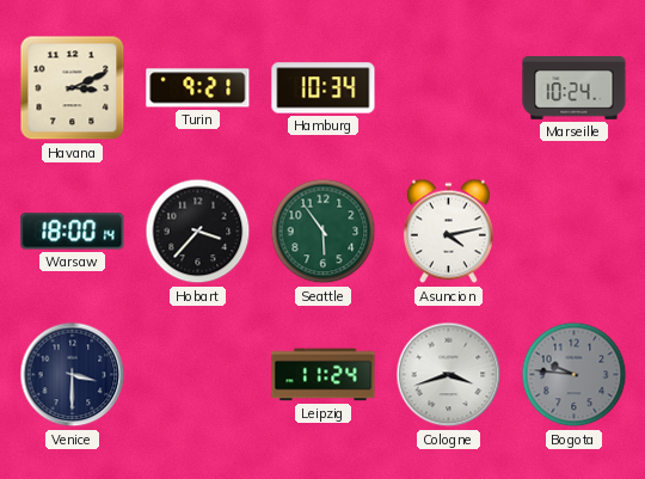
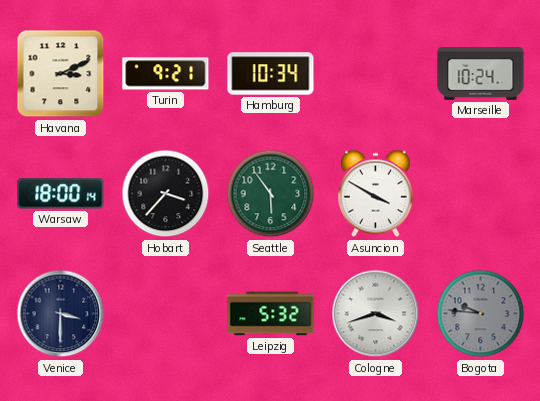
Asuncion: 4:13 -> 3:50 (375, 194)
Leipzig: 11:24 -> 5:32 (271, 314)
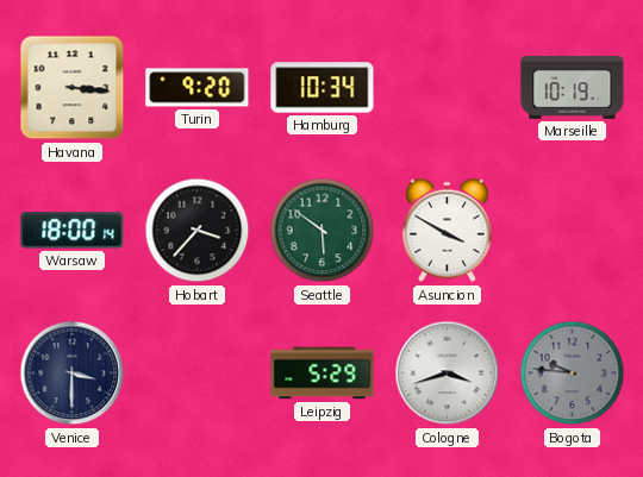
Havana: 3:11 -> 3:16 (73, 88)
Turin: 9:21 -> 9:20 (198, 88)
Marseille: 10:24 -> 10:19 (573, 88)
Seattle: 5:54 -> 5:51 (323, 231)
Leipzig: 5:32 -> 5:29 (323, 374)
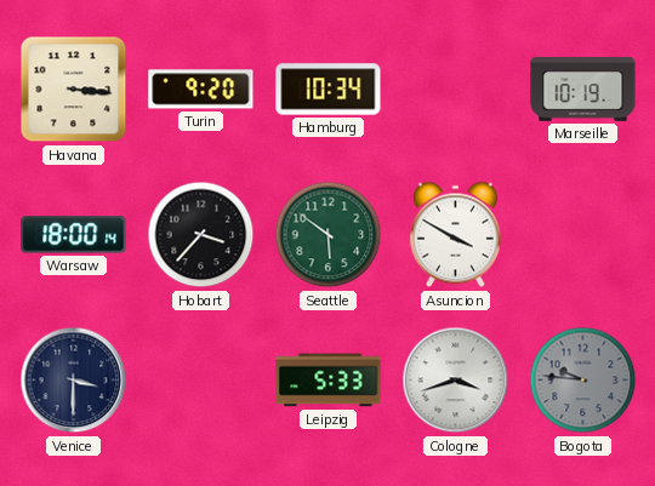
Leipzig: 5:29 -> 5:33 (329, 381)
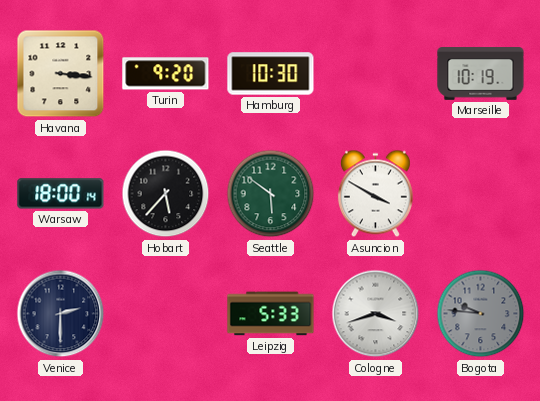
Hamburg: 10:34 -> 10:30 (271, 74)
Hobart: 3:37 -> 5:37 (166, 194)
Venice: 3:30 -> 2:30 (61, 314)
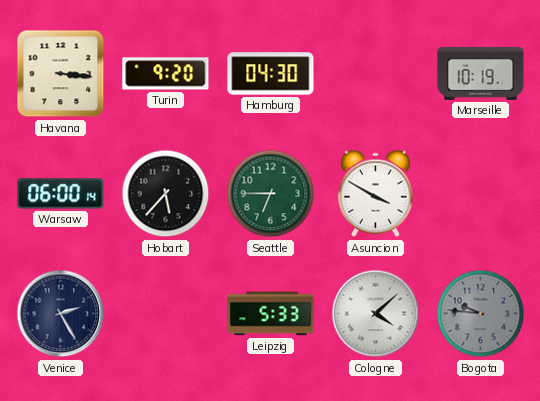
Hamburg: 10:30 -> 04:30 (271, 74)
Warsaw: 18:00 -> 06:00 (61, 194)
Seattle: 5:51 -> 6:45 (271, 194)
Venice: 2:30 -> 2:25 (61, 314)
Cologne: 3:42 -> 4:08 (376, 314)
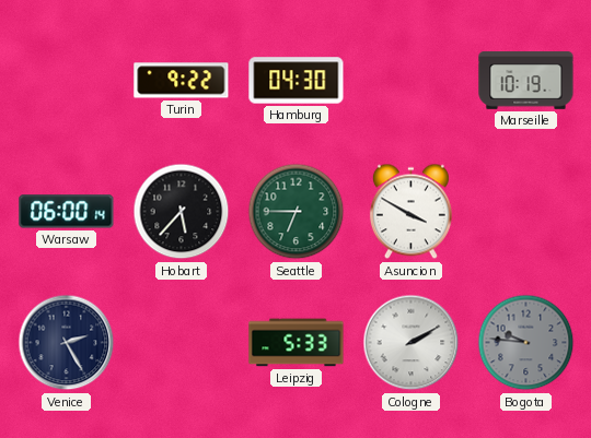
Havana: 3:16 -> none (61, 74)
Turin: 9:20 -> 9:22 (182, 81)
Cologne: 4:08 -> 2:10 (412, 343)
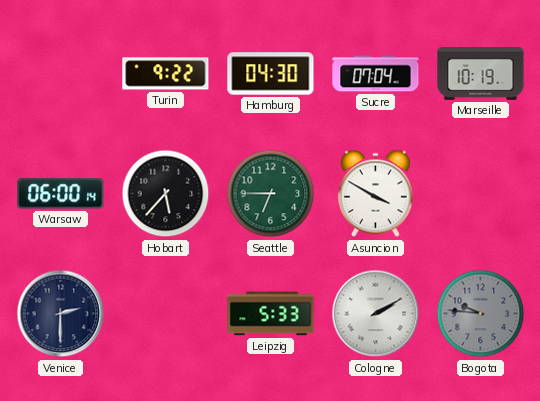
Sucre: none -> 07:04 (376, 74)
Venice: 2:25 -> 2:30 (61, 314)
